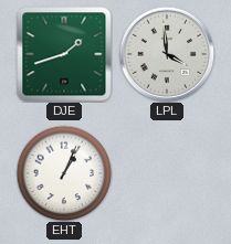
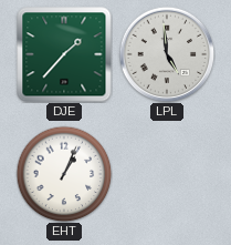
DJE: 1:42 -> 1:37 (64, 54)
LPL: 3:59 -> 4:59 (167, 54)
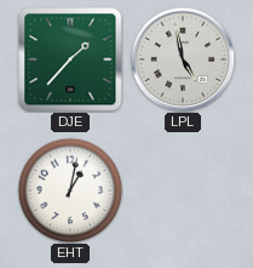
LPL: 4:59 -> 4:58 (183, 59)
EHT: 1:04 -> 1:02 (70, 190)
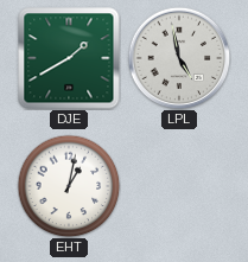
DJE: 1:37 -> 1:40 (69, 58)
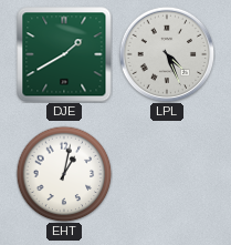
LPL: 4:58 -> 4:26 (167, 54)
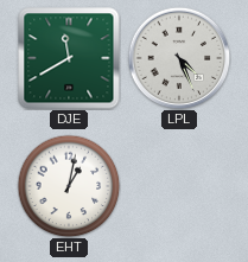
DJE: 1:40 -> 11:40 (69, 58)
